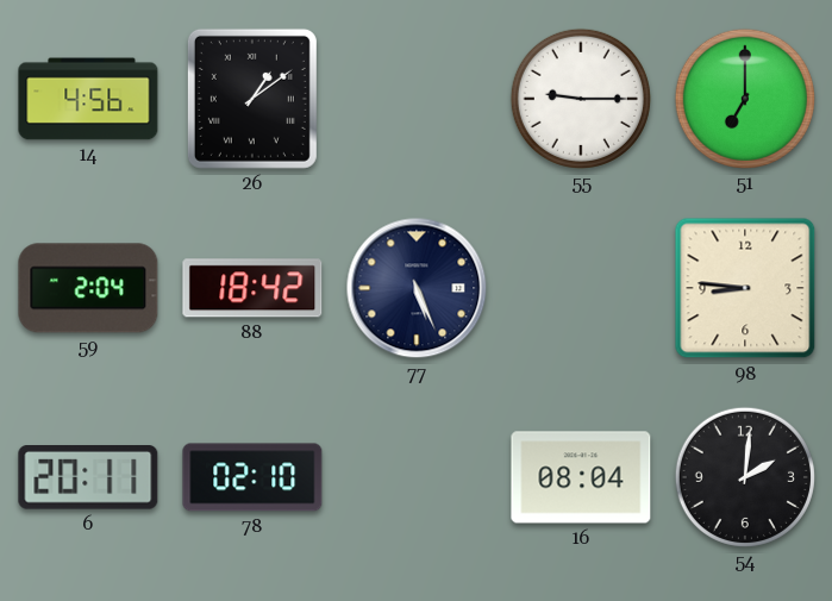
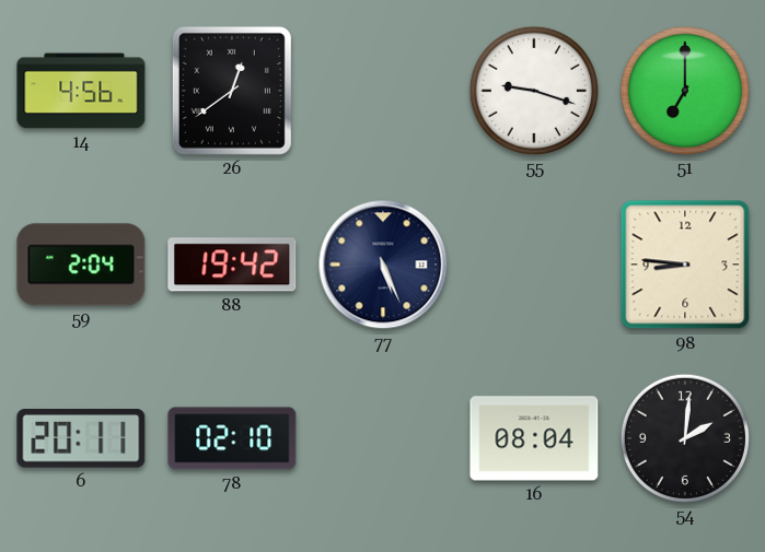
26: 1:09 -> 12:39 (232, 91)
55: 9:15 -> 9:18 (534, 91)
88: 18:42 -> 19:42 (232, 265)
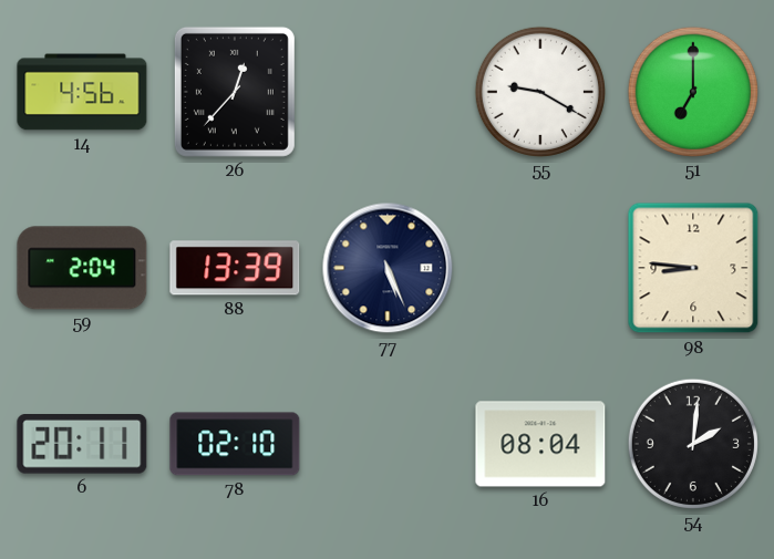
26: 12:39 -> 12:37 (235, 92)
55: 9:18 -> 9:20 (540, 92)
88: 19:42 -> 13:39 (235, 268)
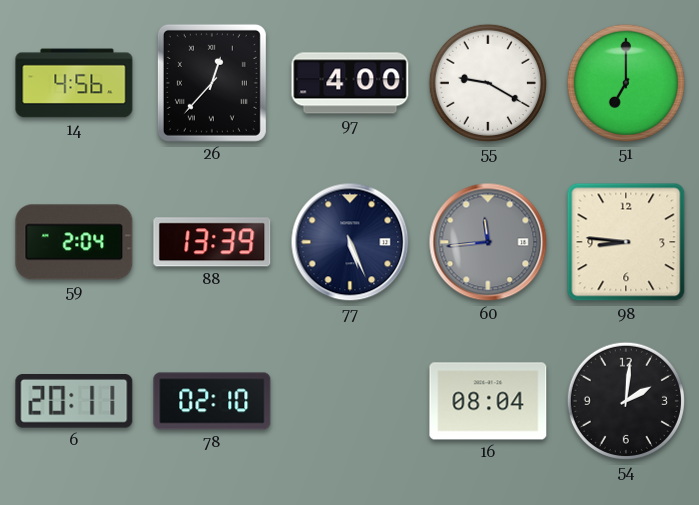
97: none -> 4:00 (350, 83)
60: none -> 11:44 (488, 242)
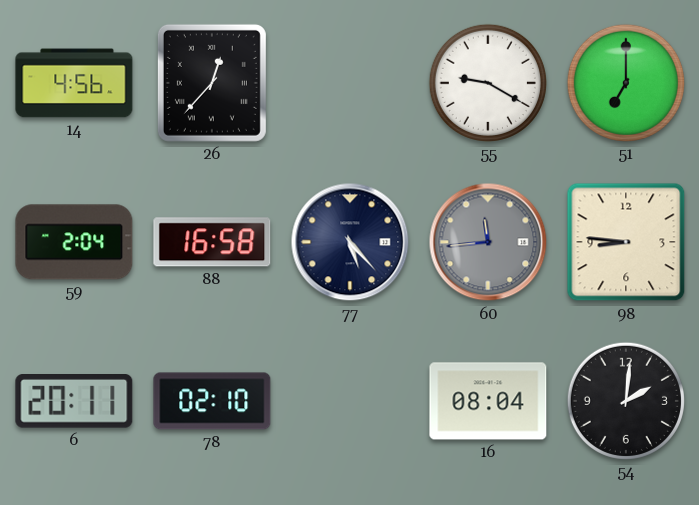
97: 4:00 -> none (350, 83)
88: 13:39 -> 16:58 (212, 242)
77: 5:26 -> 5:23 (350, 242)
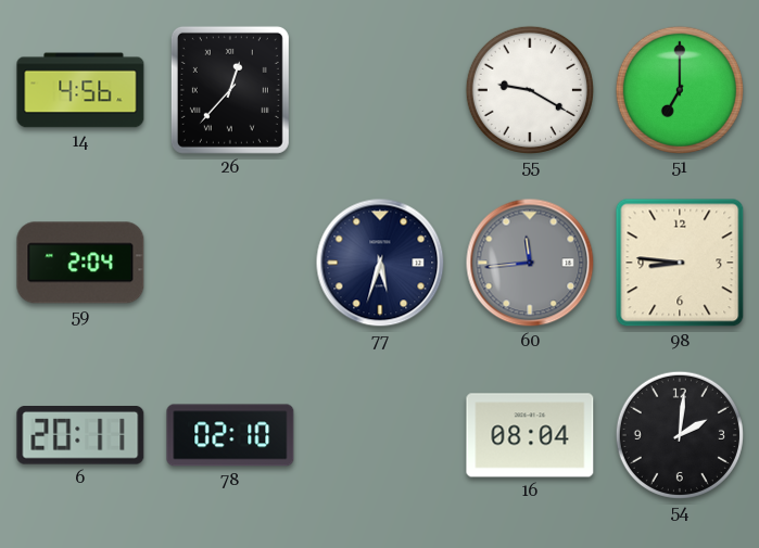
88: 16:58 -> none (212, 242)
77: 5:23 -> 5:33 (380, 263)
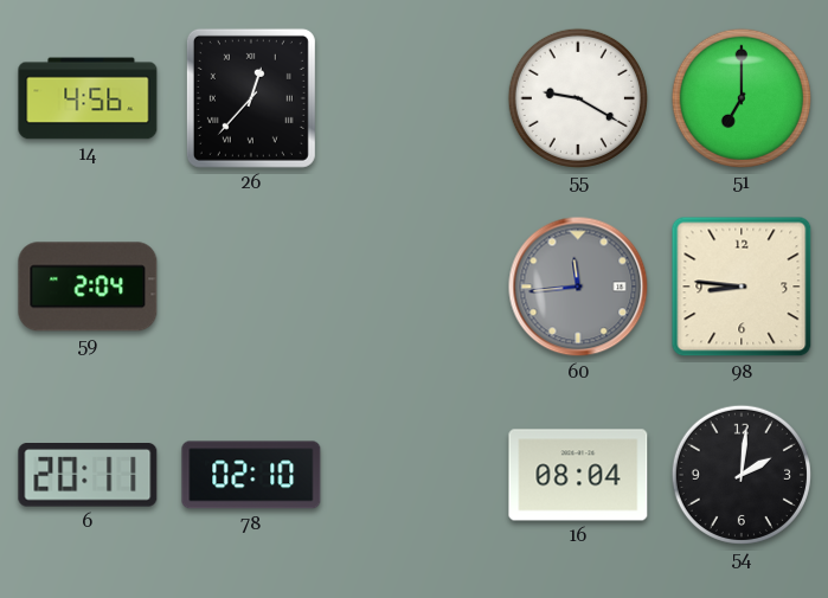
77: 5:33 -> none (380, 263)
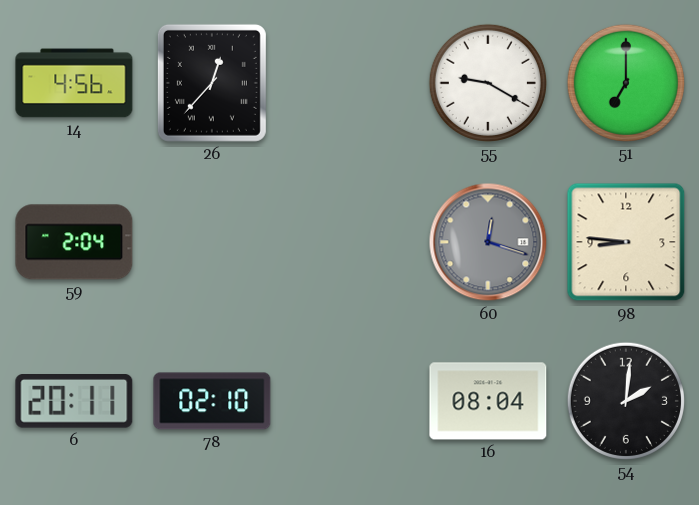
60: 11:44 -> 12:18 (488, 242)
